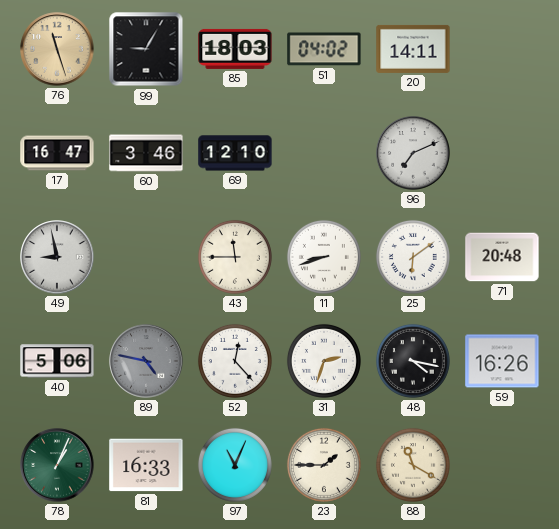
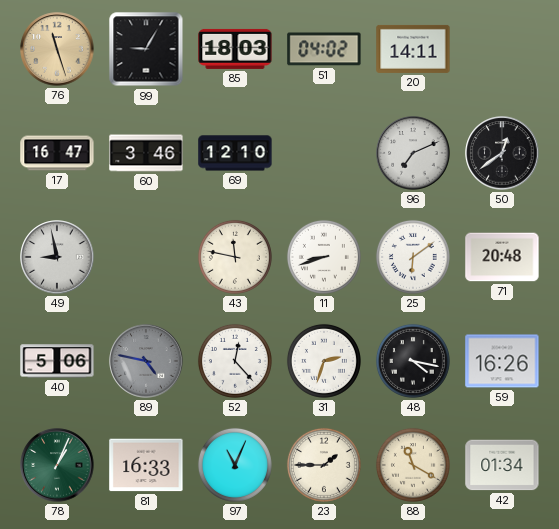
50: none -> 12:39 (502, 153)
43: 11:45 -> 11:47 (235, 257)
42: none -> 01:34 (502, 465)
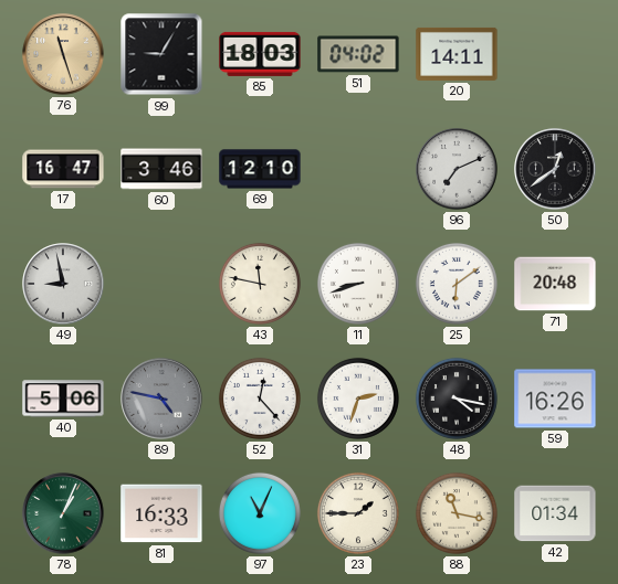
88: 11:20 -> 11:17 (457, 513)
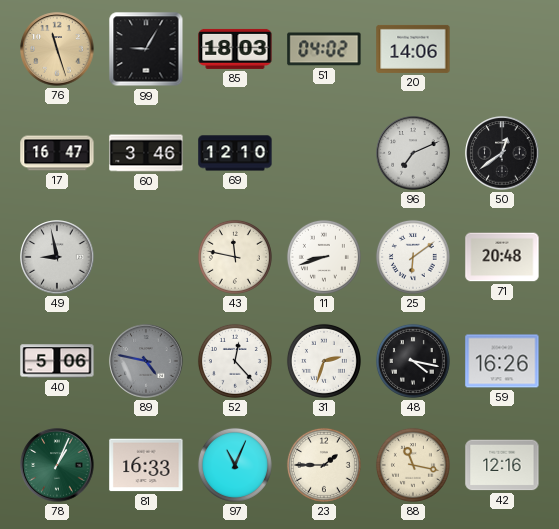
20: 14:11 -> 14:06 (413, 49)
42: 01:34 -> 12:16 (502, 465)
